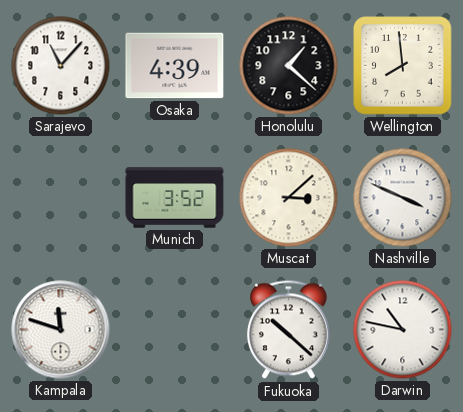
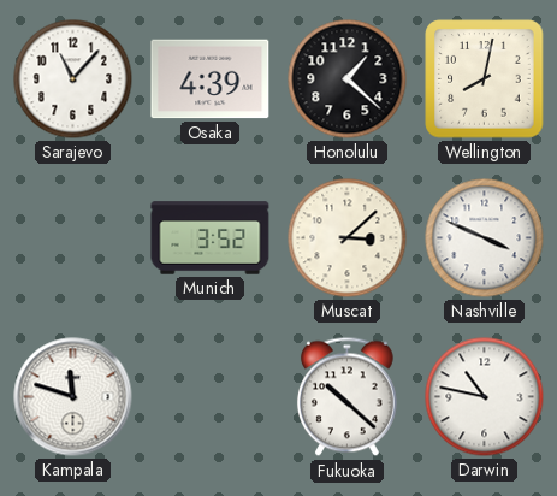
Wellington: 7:59 -> 8:02 (485, 79)
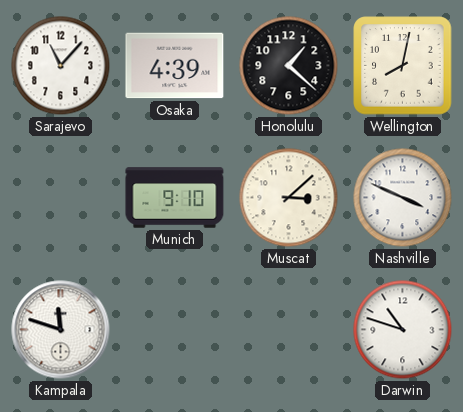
Munich: 3:52 -> 9:10 (175, 198)
Fukuoka: 10:22 -> none (346, 397)
Darwin: 10:47 -> 10:48 (403, 330)
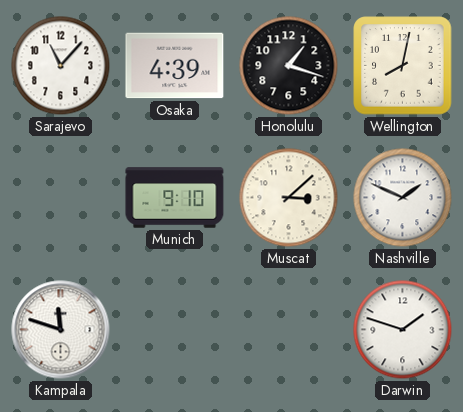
Honolulu: 1:22 -> 1:18 (289, 66)
Nashville: 3:49 -> 1:49 (403, 198)
Darwin: 10:48 -> 1:48 (403, 330)
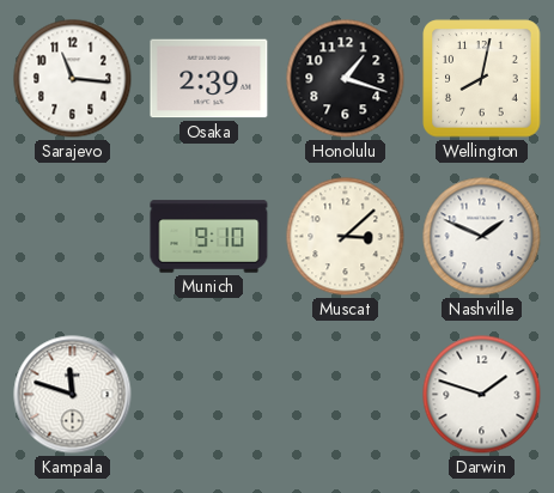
Sarajevo: 11:07 -> 11:16 (73, 79)
Osaka: 4:39 -> 2:39 (209, 79)
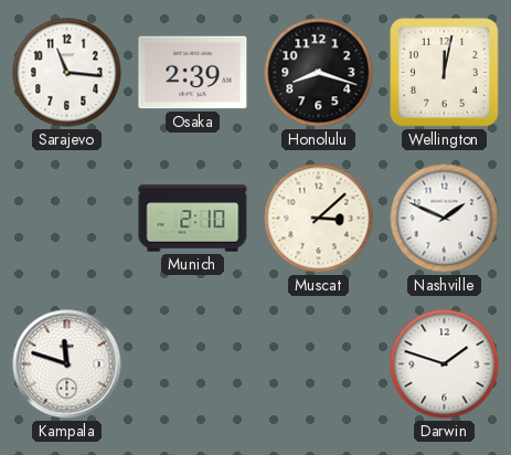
Honolulu: 1:18 -> 8:18 (319, 73)
Wellington: 8:02 -> 12:02 (445, 73)
Munich: 9:10 -> 2:10 (193, 219)
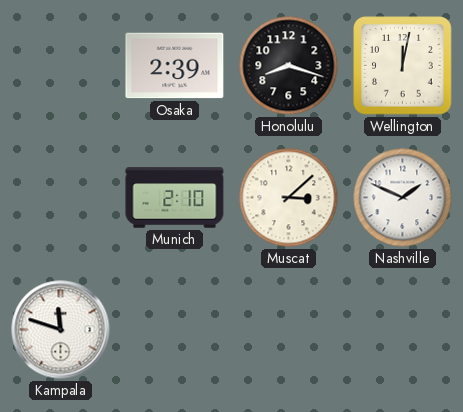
Sarajevo: 11:16 -> none (67, 73)
Darwin: 1:48 -> none (445, 364)
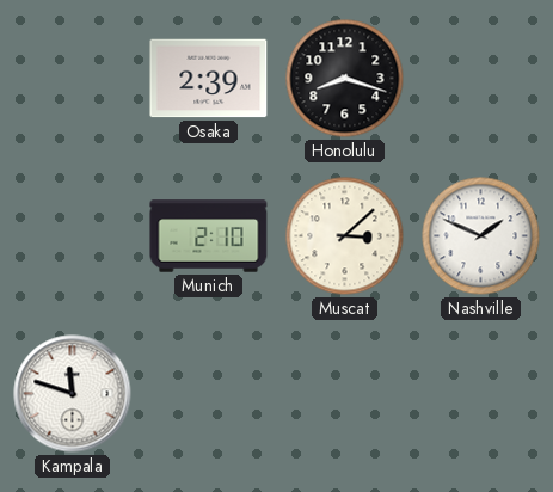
Wellington: 12:02 -> none (403, 66)
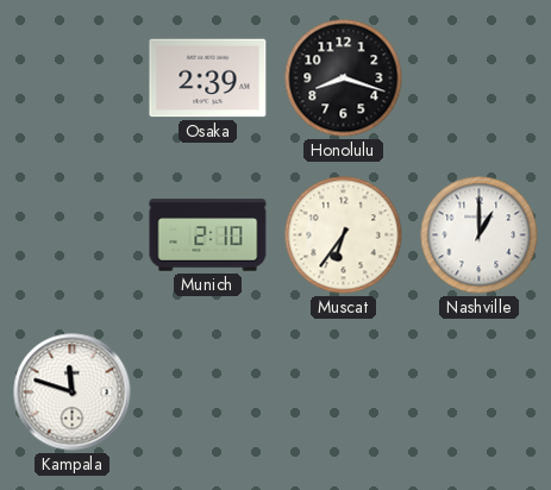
Muscat: 3:08 -> 6:36 (344, 235)
Nashville: 1:49 -> 1:00 (480, 235)
